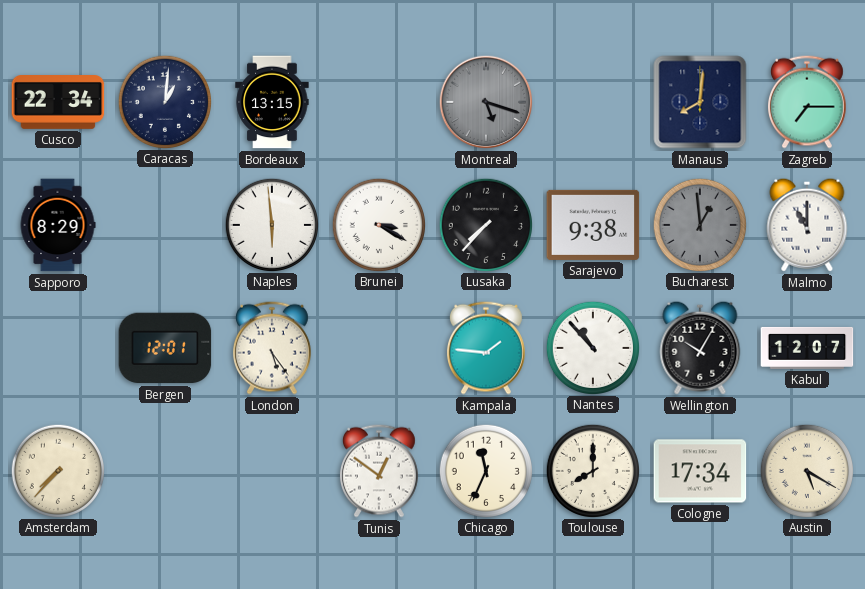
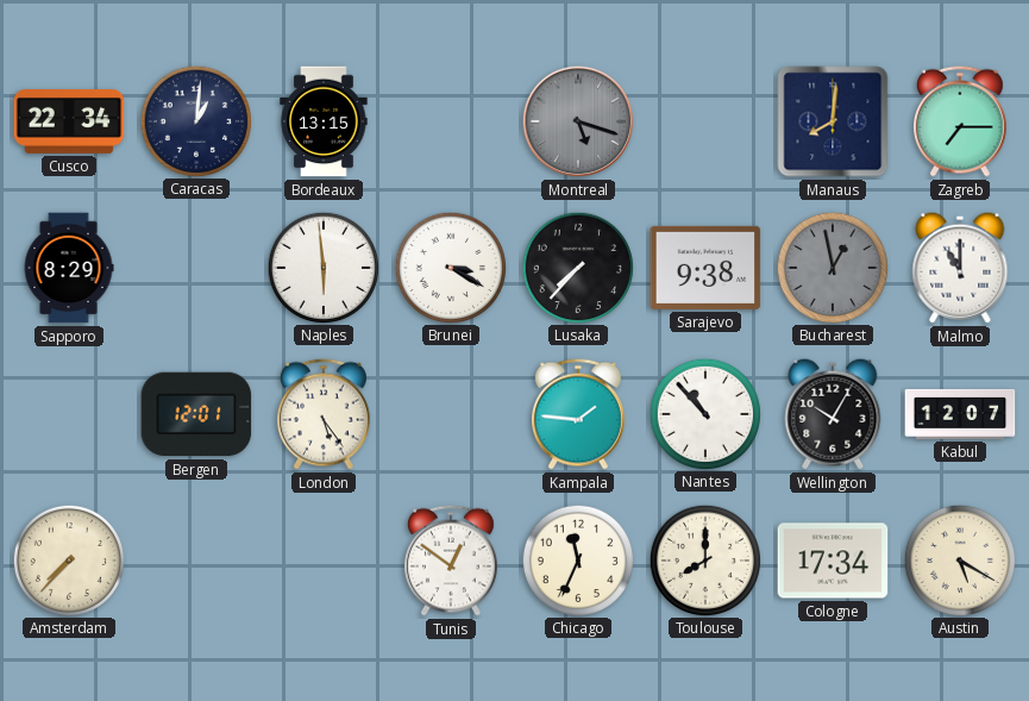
Bucharest: 12:59 -> 12:58 (832, 267)
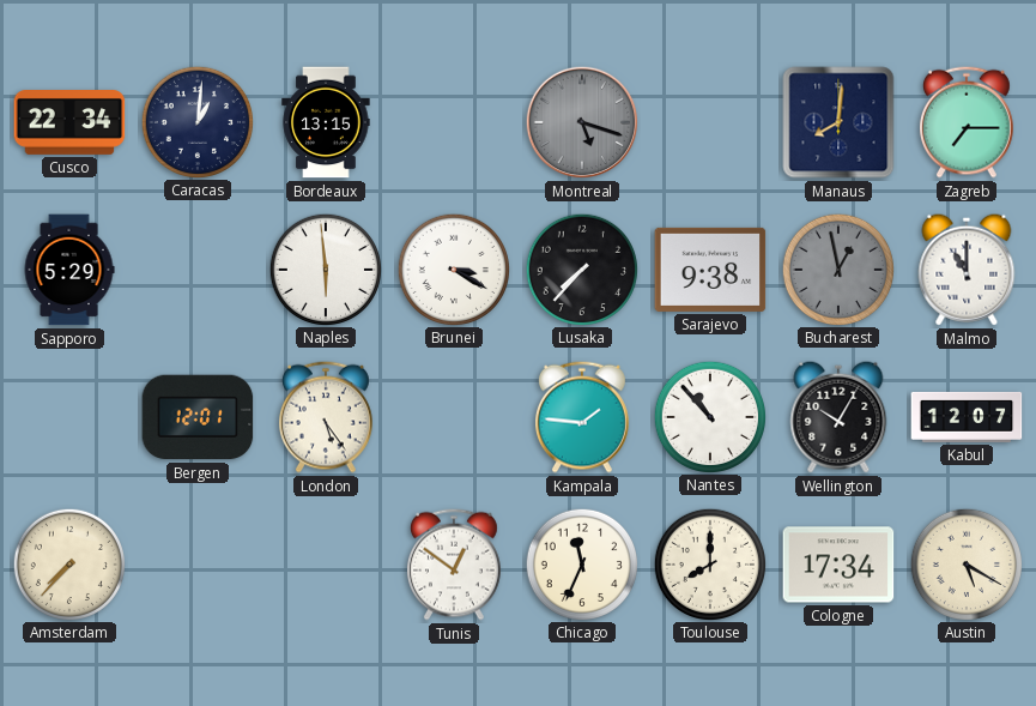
Sapporo: 8:29 -> 5:29 (69, 270)
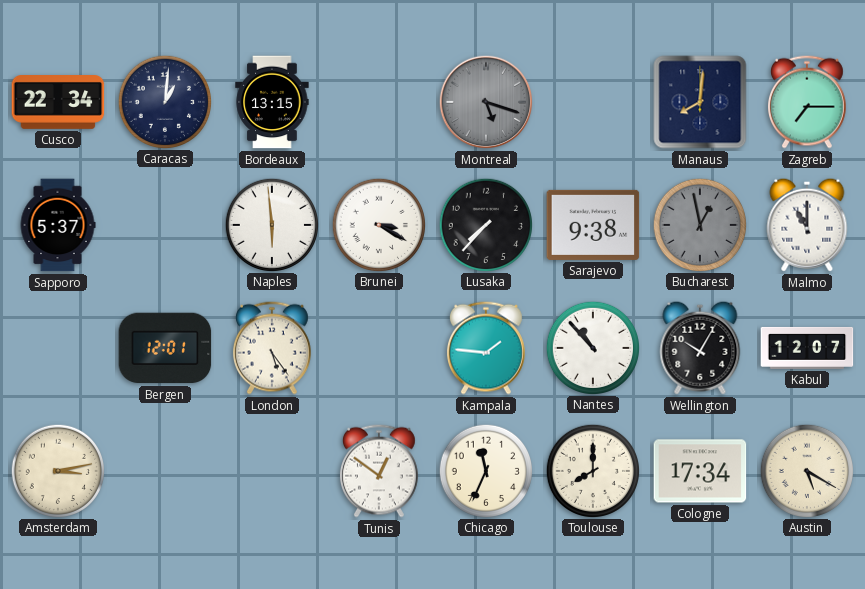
Sapporo: 5:29 -> 5:37 (58, 225)
Amsterdam: 7:37 -> 3:13 (57, 470)
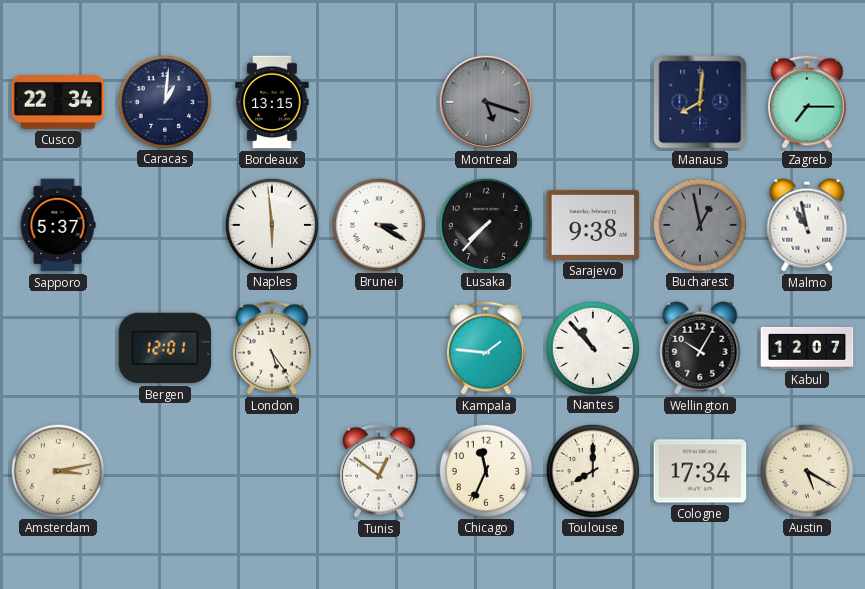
Malmo: 11:00 -> 10:58 (807, 225)
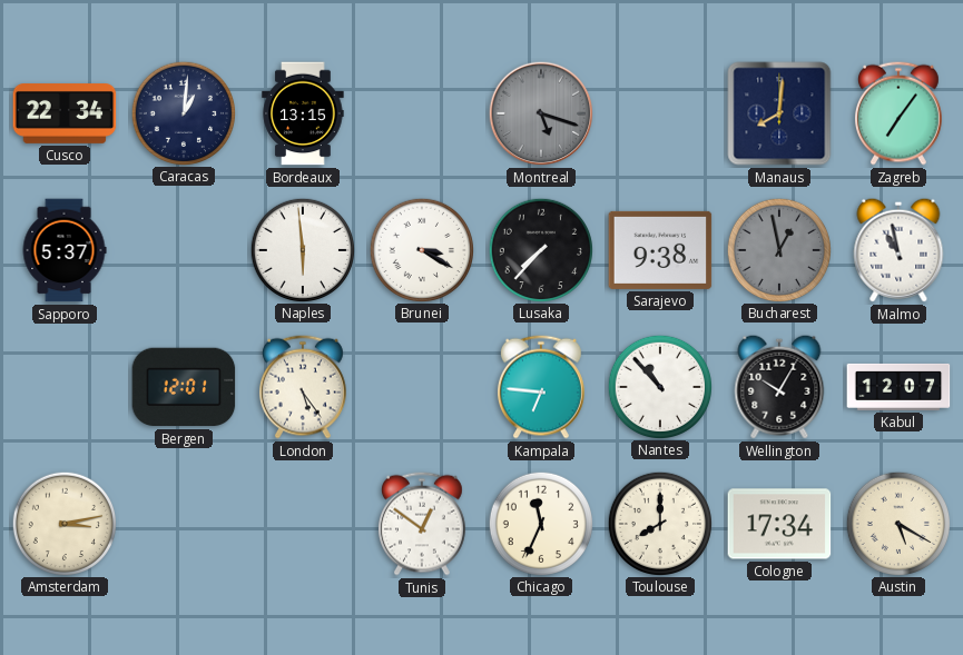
Zagreb: 7:15 -> 7:06 (898, 113)
Kampala: 1:46 -> 6:46 (541, 387)
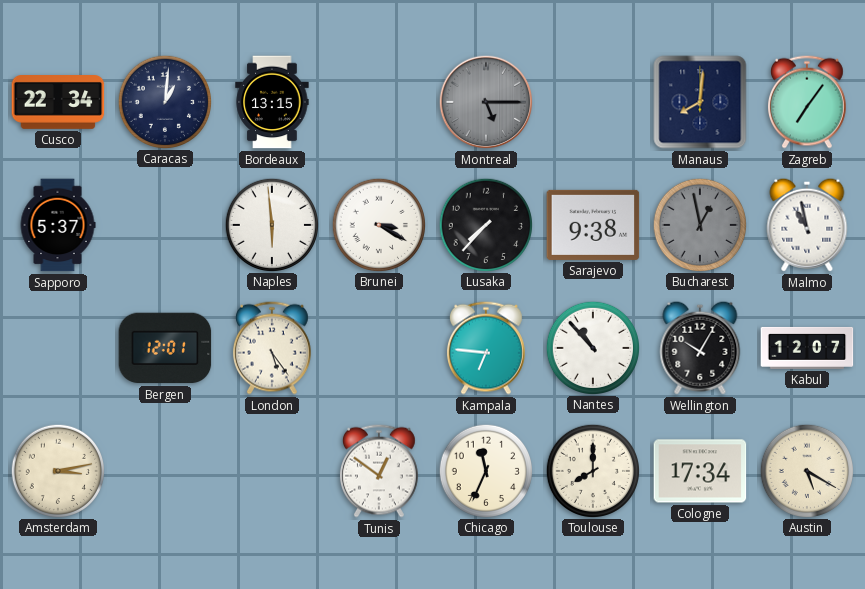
Montreal: 5:18 -> 5:15 (486, 102)
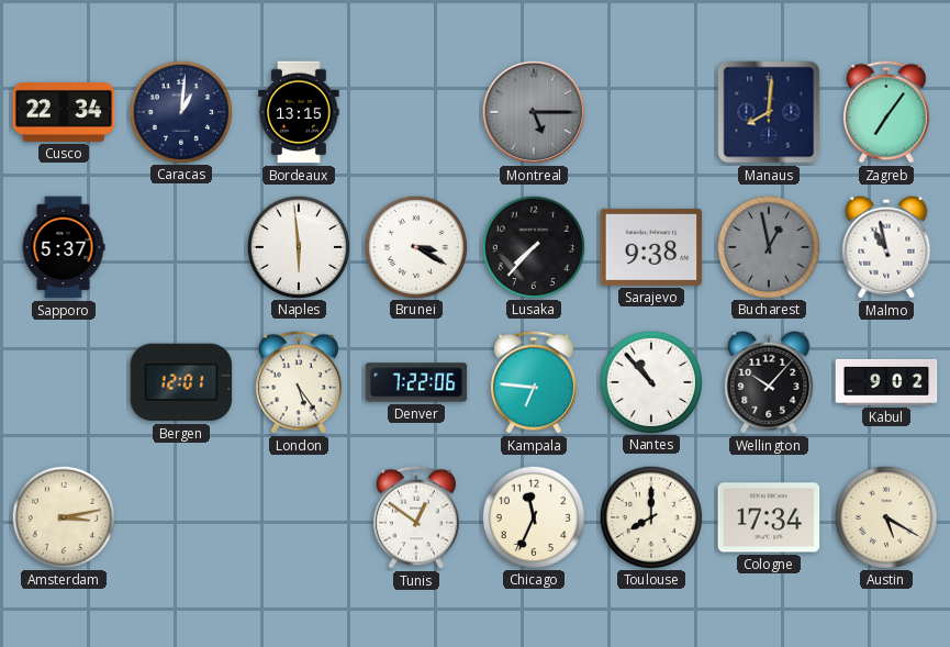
Denver: none -> 7:22 (416, 382)
Wellington: 10:05 -> 10:07 (769, 382)
Kabul: 12:07 -> 9:02 (886, 382)
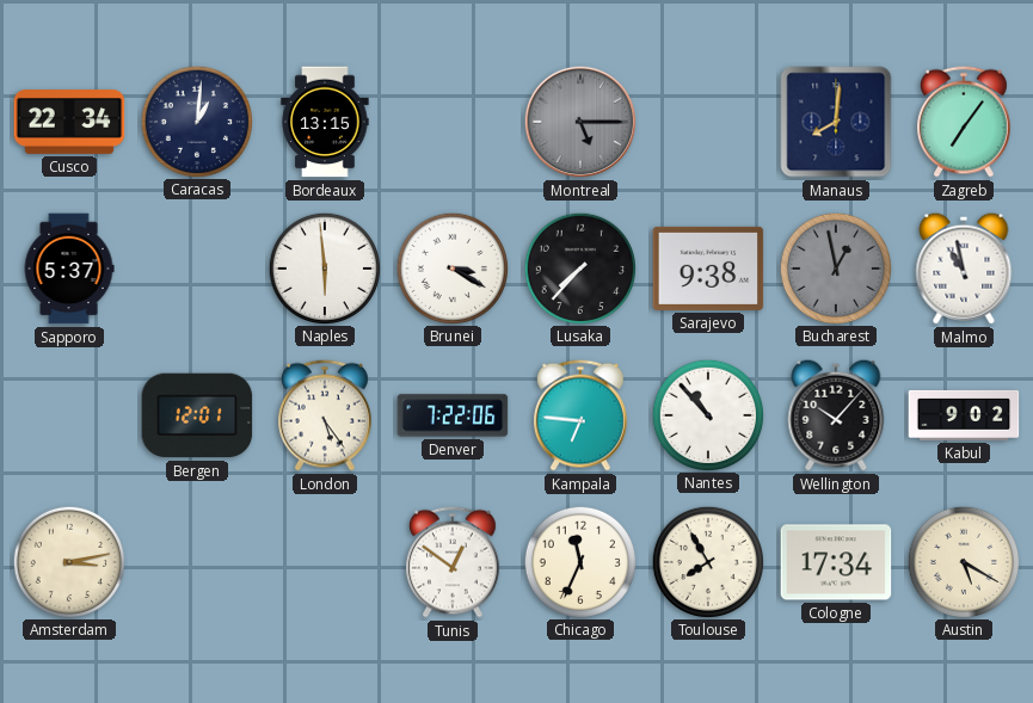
Toulouse: 8:00 -> 7:55 (707, 561)
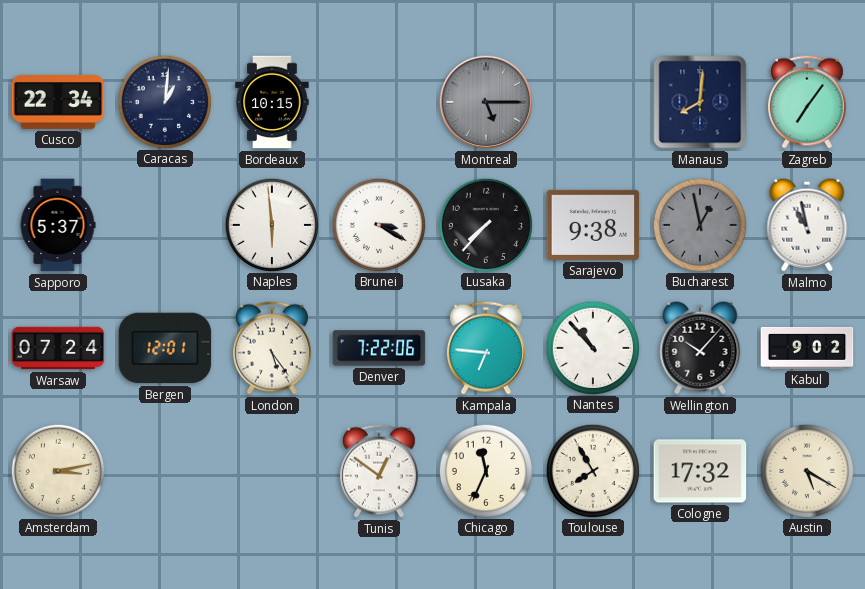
Bordeaux: 13:15 -> 10:15 (272, 102)
Warsaw: none -> 07:24 (58, 348)
Cologne: 17:34 -> 17:32 (700, 471)
